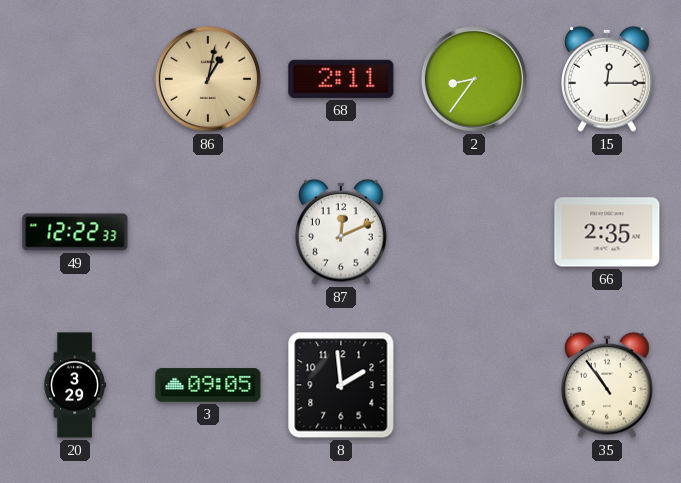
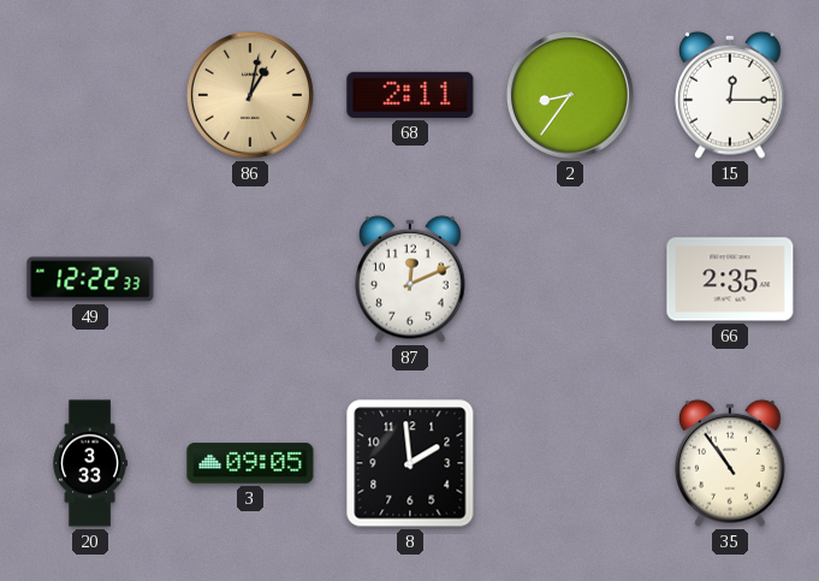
20: 3:29 -> 3:33 (90, 463)
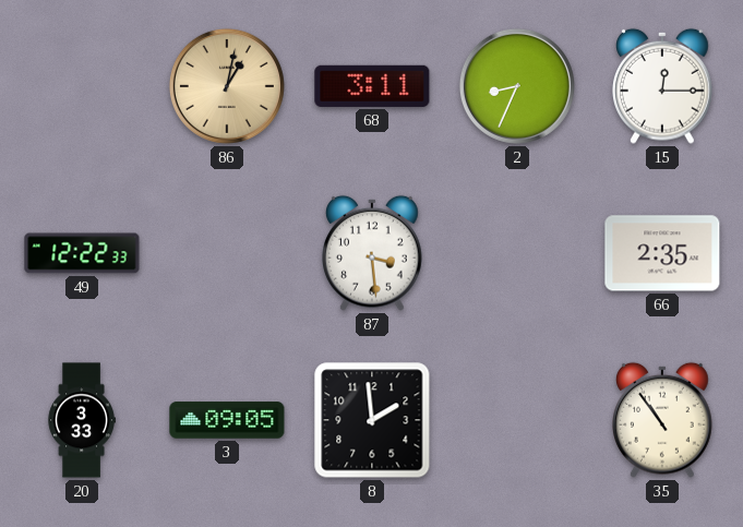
68: 2:11 -> 3:11 (372, 86)
2: 8:36 -> 8:34 (517, 86)
87: 12:11 -> 3:29 (373, 253)
